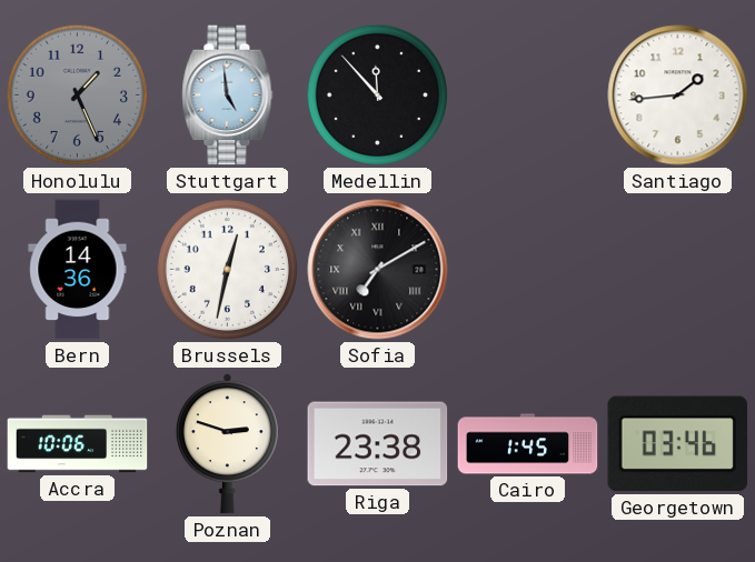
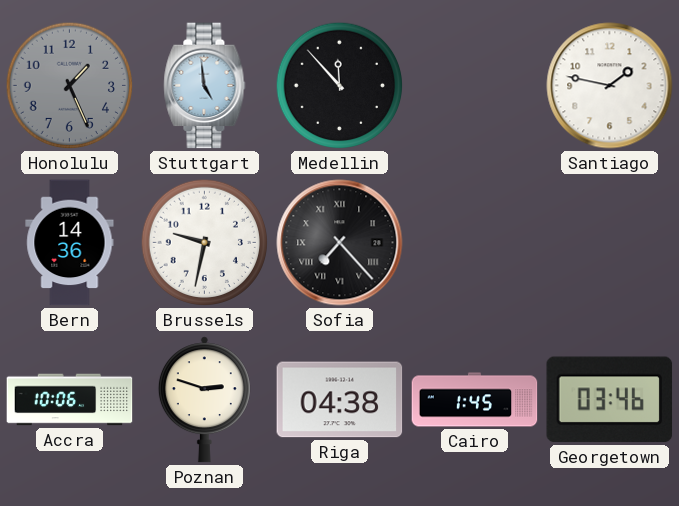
Santiago: 1:44 -> 1:47 (610, 86)
Brussels: 12:32 -> 9:32 (205, 243)
Sofia: 7:10 -> 7:23 (340, 243)
Riga: 23:38 -> 04:38 (340, 400)
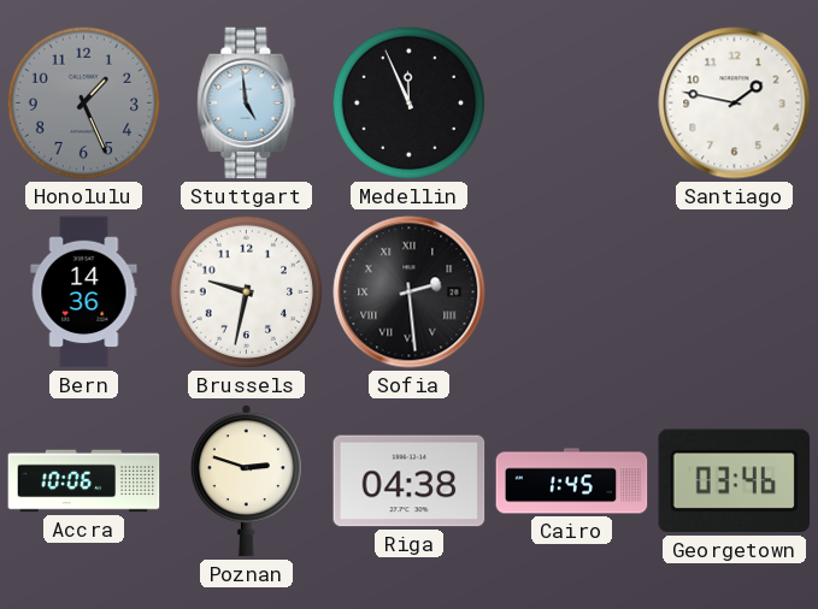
Medellin: 11:53 -> 11:56 (410, 104)
Sofia: 7:23 -> 2:29 (410, 292)
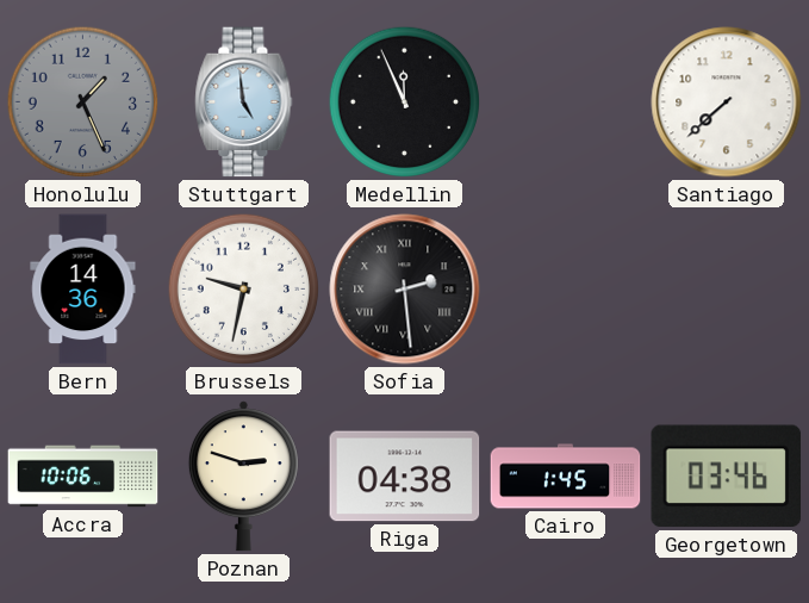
Santiago: 1:47 -> 7:38 (727, 102)
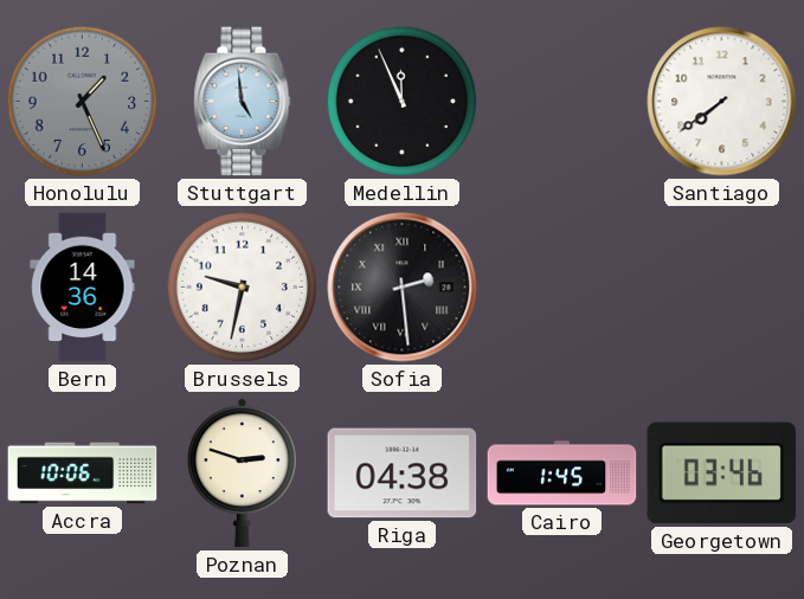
Santiago: 7:38 -> 7:39 (722, 102)
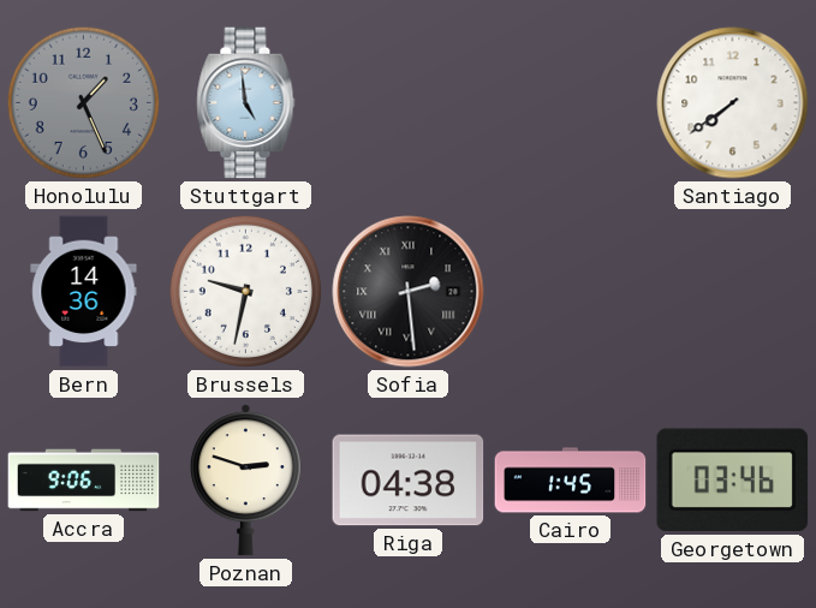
Medellin: 11:56 -> none (403, 102)
Accra: 10:06 -> 9:06 (84, 481)
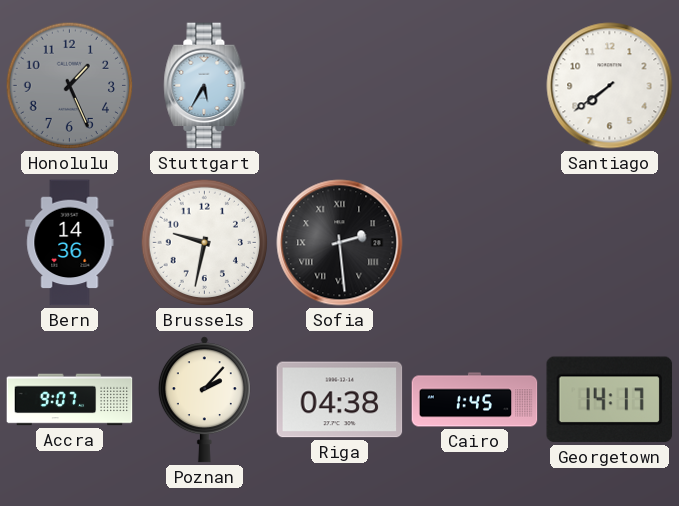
Stuttgart: 4:59 -> 5:35 (205, 86)
Accra: 9:06 -> 9:07 (70, 400)
Poznan: 2:48 -> 2:07 (204, 400)
Georgetown: 03:46 -> 14:17 (610, 400)
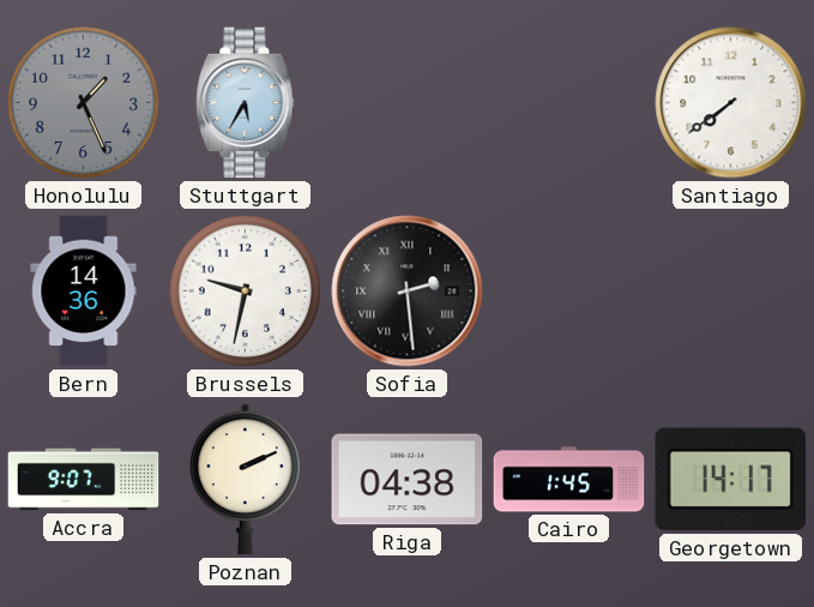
Poznan: 2:07 -> 2:11 (245, 480)
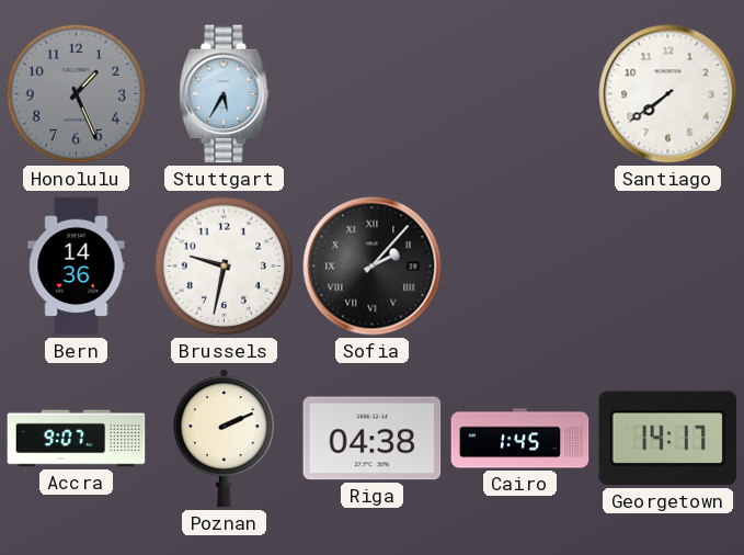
Sofia: 2:29 -> 2:07 (373, 267)
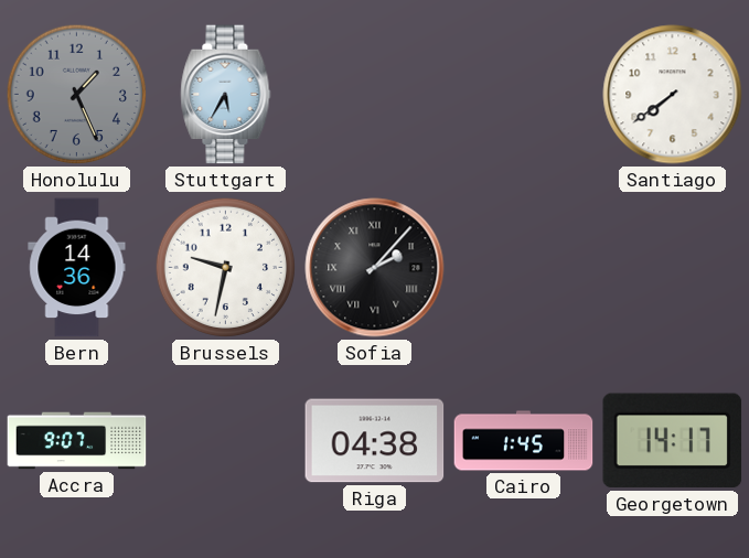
Poznan: 2:11 -> none (224, 439)
